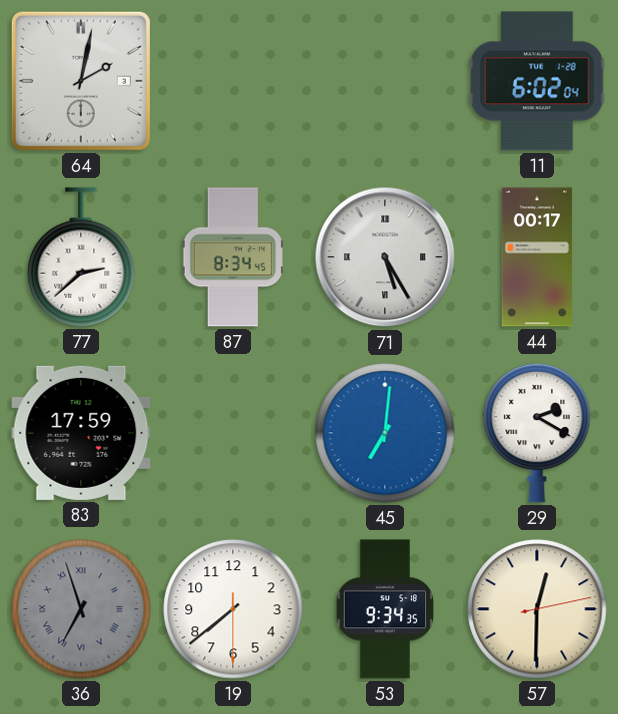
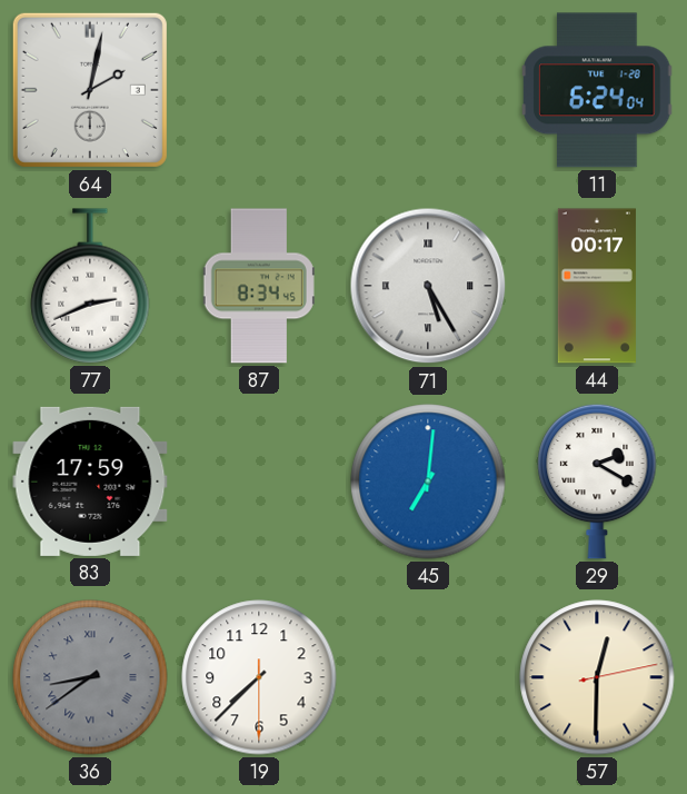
11: 6:02 -> 6:24 (597, 90)
77: 2:38 -> 2:41 (90, 286)
36: 6:57 -> 8:39 (90, 677)
19: 7:38 -> 7:37 (259, 677)
53: 9:34 -> none (384, 609)
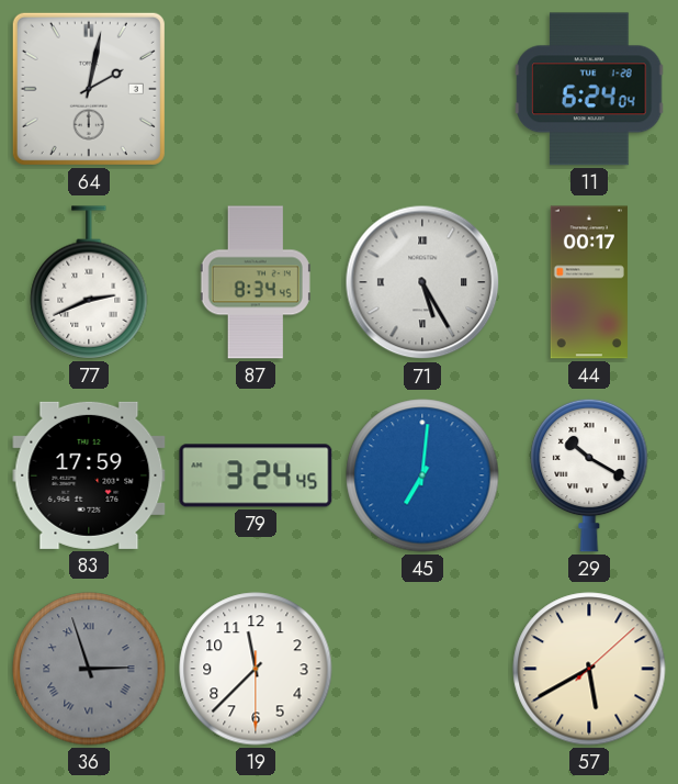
79: none -> 3:24 (256, 475)
29: 2:20 -> 10:20 (589, 475)
36: 8:39 -> 2:57 (89, 669)
19: 7:37 -> 11:37 (256, 669)
57: 12:30 -> 5:40 (589, 669)
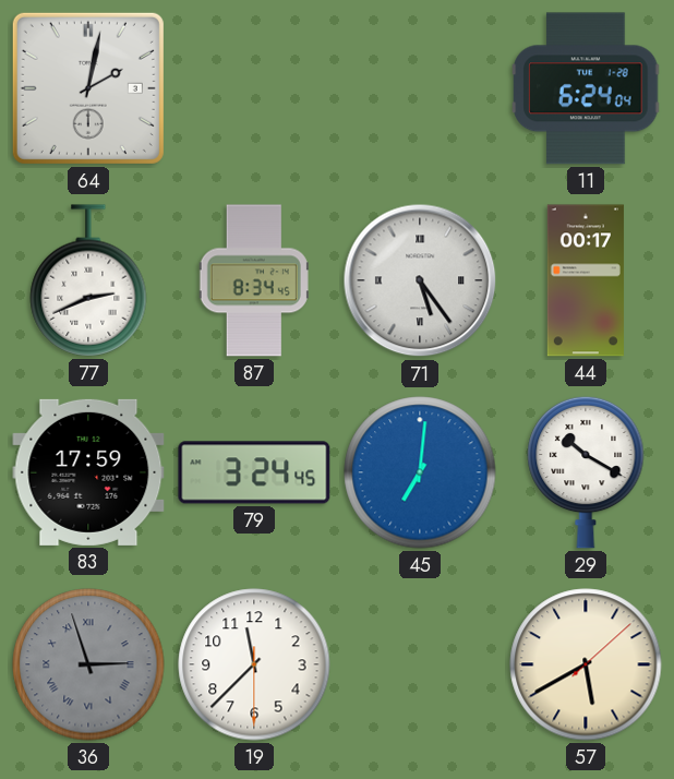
71: 5:25 -> 5:24 (420, 280)
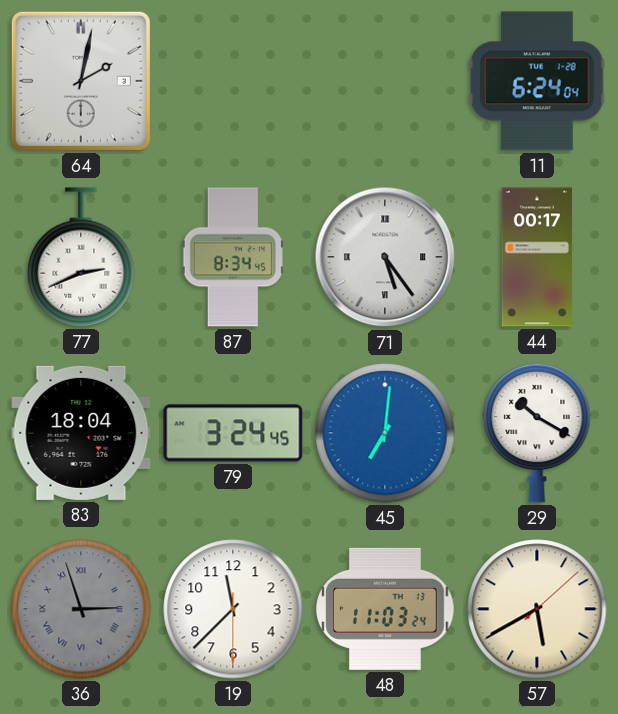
83: 17:59 -> 18:04 (81, 433)
48: none -> 11:03 (385, 609)
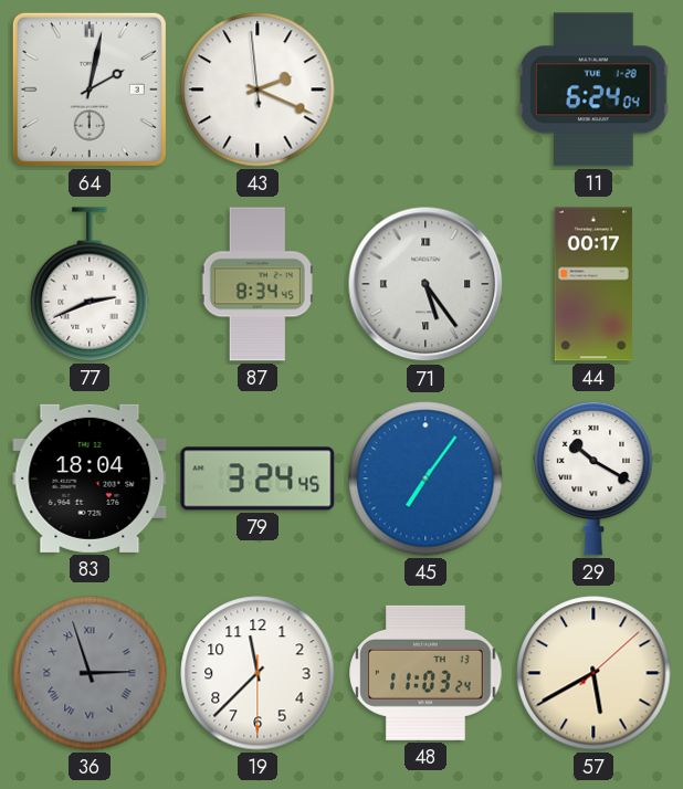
43: none -> 2:18 (258, 90)
45: 7:01 -> 7:06 (425, 478)
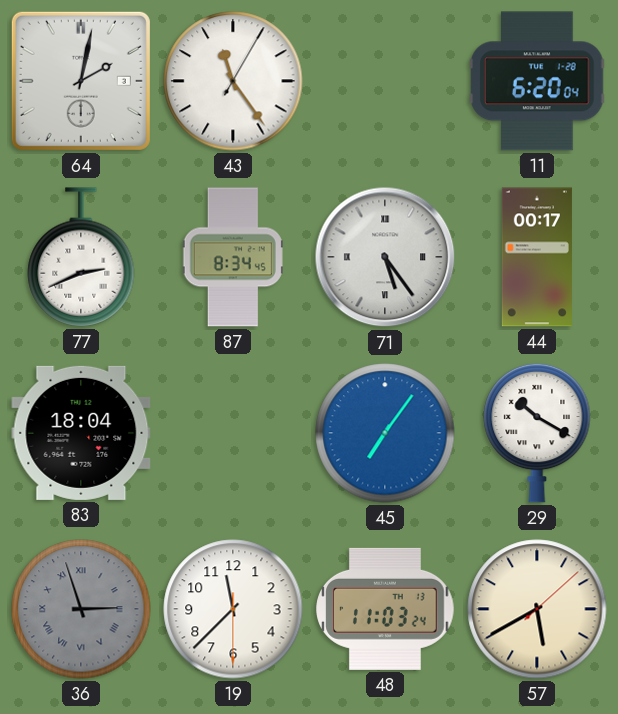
43: 2:18 -> 11:24 (233, 81)
11: 6:24 -> 6:20 (537, 81)
79: 3:24 -> none (258, 478)
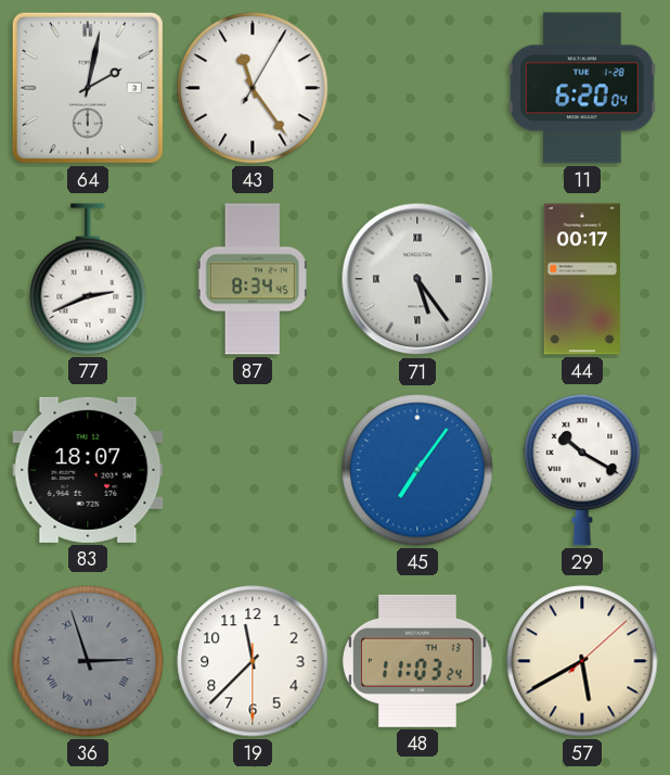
83: 18:04 -> 18:07 (88, 470)
